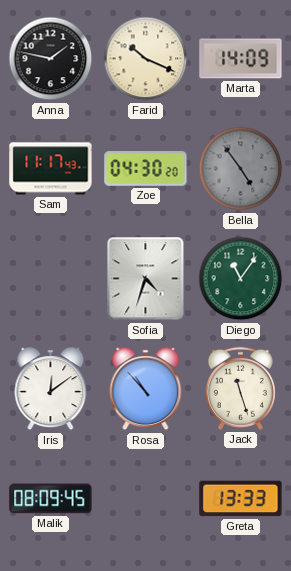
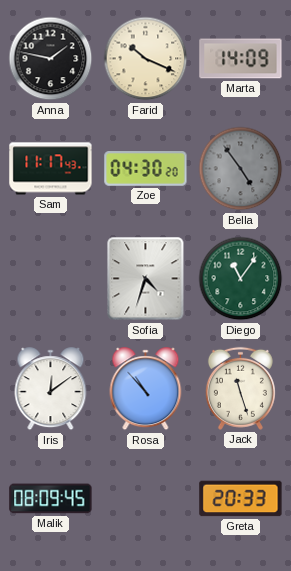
Greta: 13:33 -> 20:33 (241, 499)
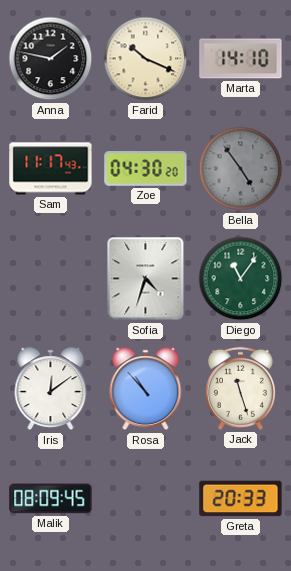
Marta: 14:09 -> 14:10 (241, 59)
